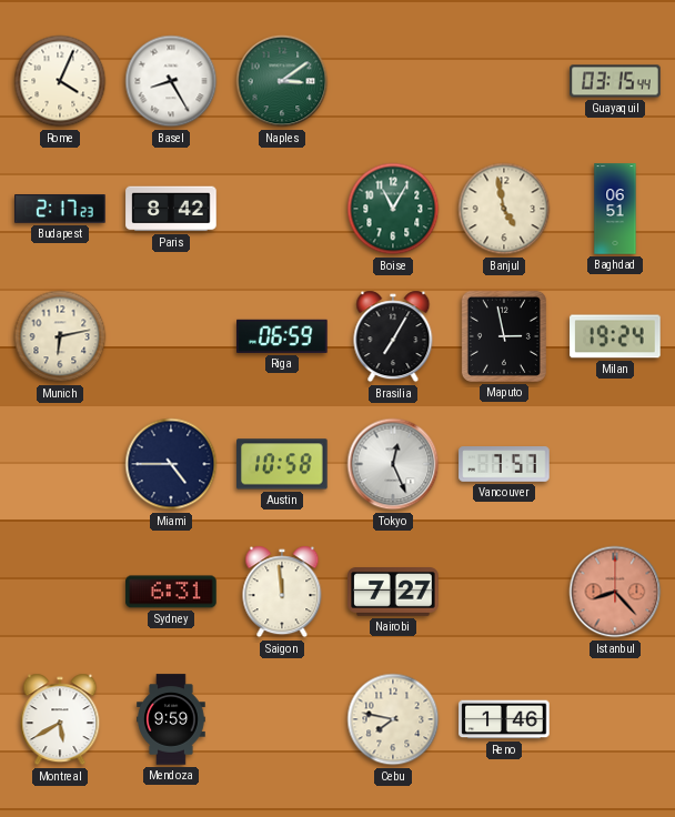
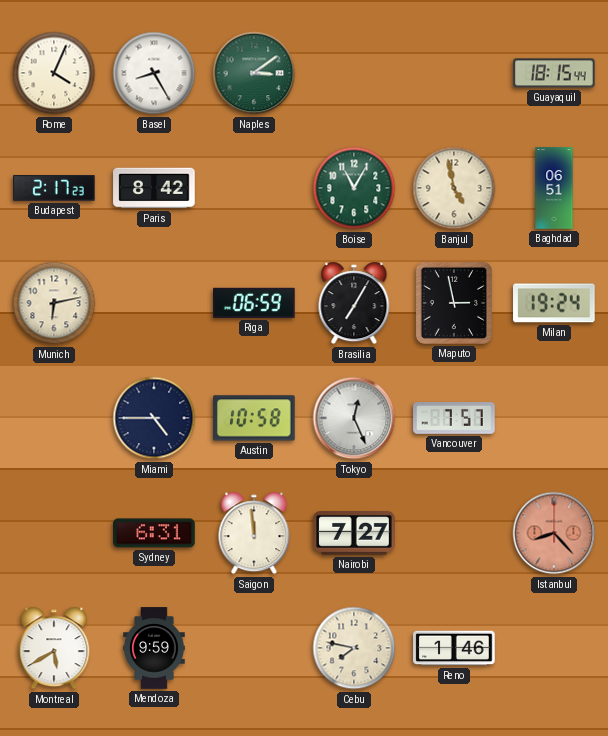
Guayaquil: 03:15 -> 18:15 (554, 73)
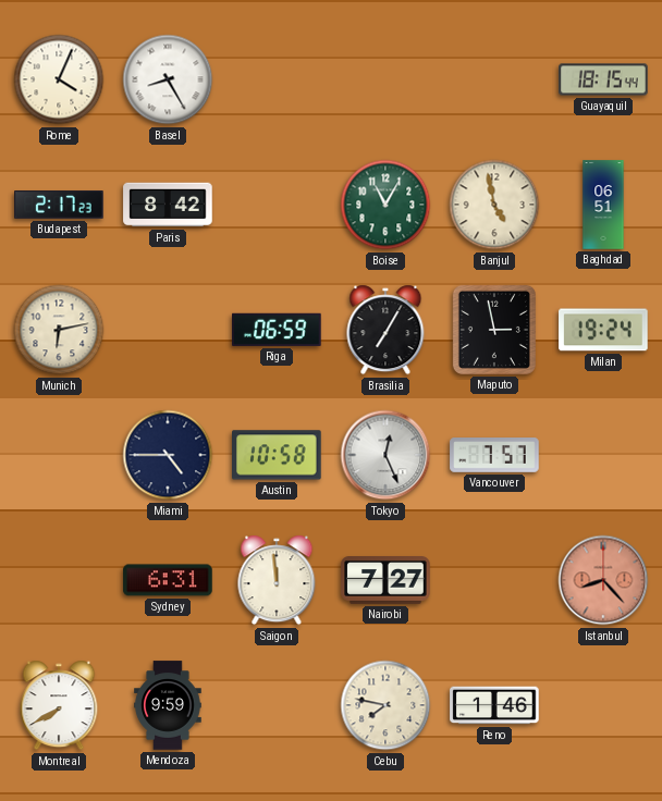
Naples: 3:09 -> none (254, 73)
Montreal: 5:40 -> 7:40 (59, 705)
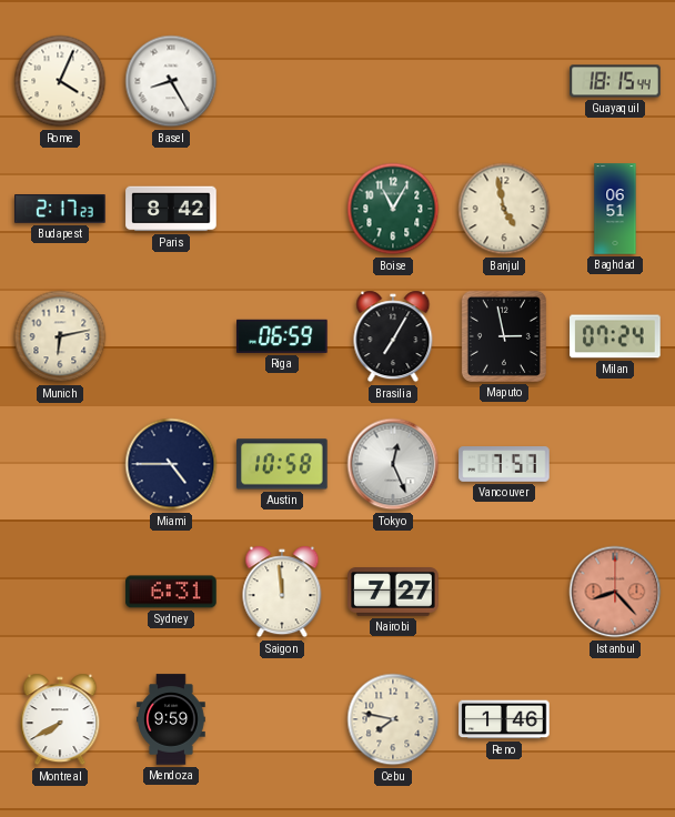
Milan: 19:24 -> 07:24 (615, 336)
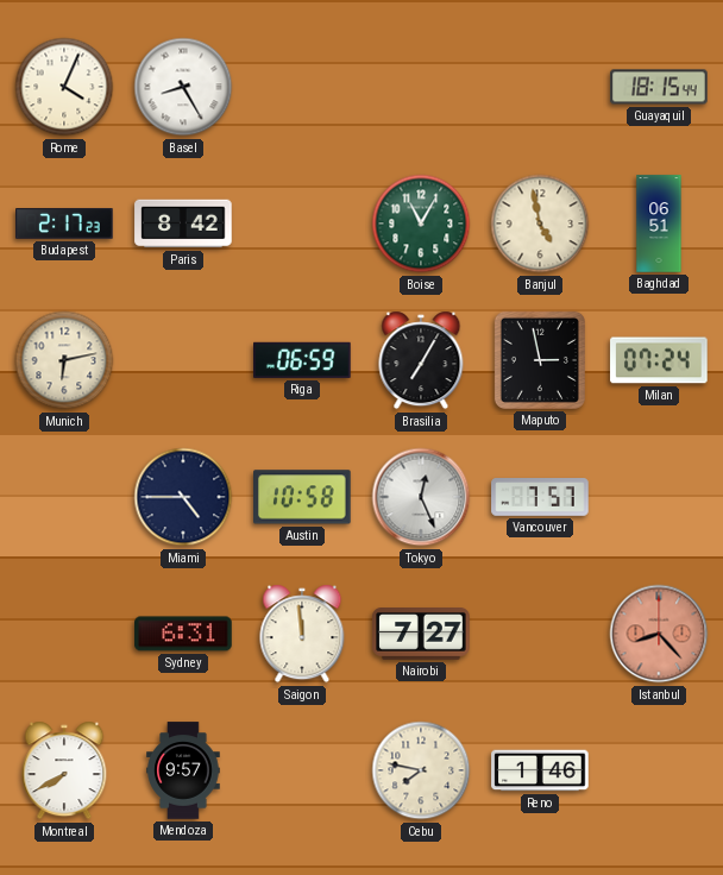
Mendoza: 9:59 -> 9:57 (183, 770)
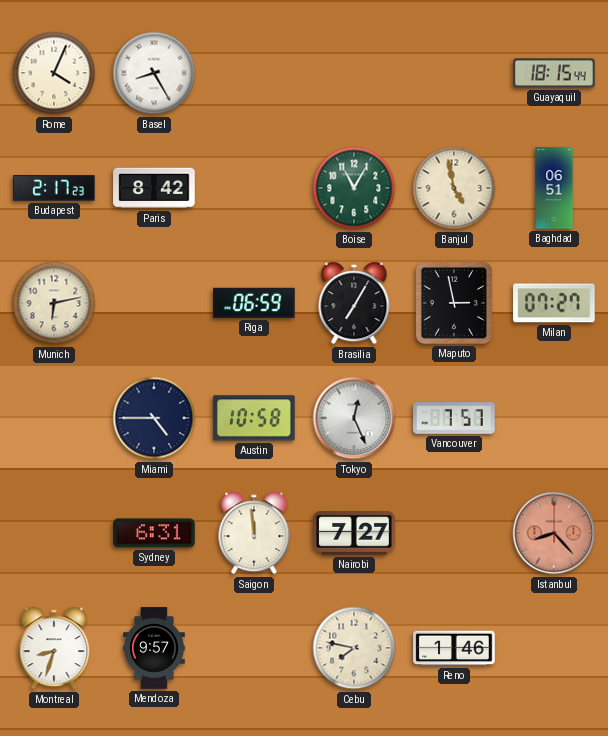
Milan: 07:24 -> 07:27 (554, 303)
Montreal: 7:40 -> 8:33 (54, 648)
